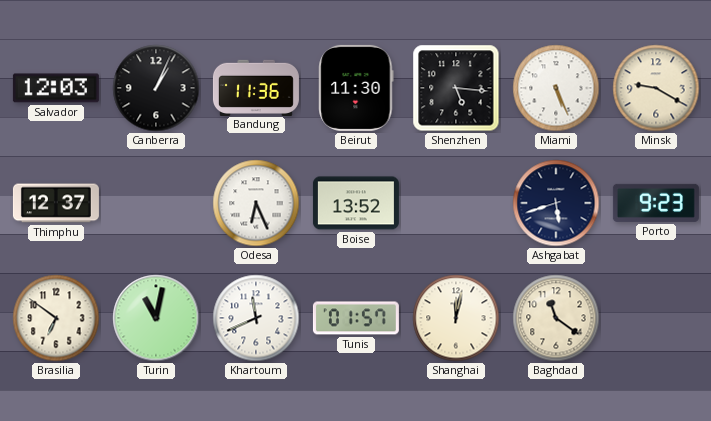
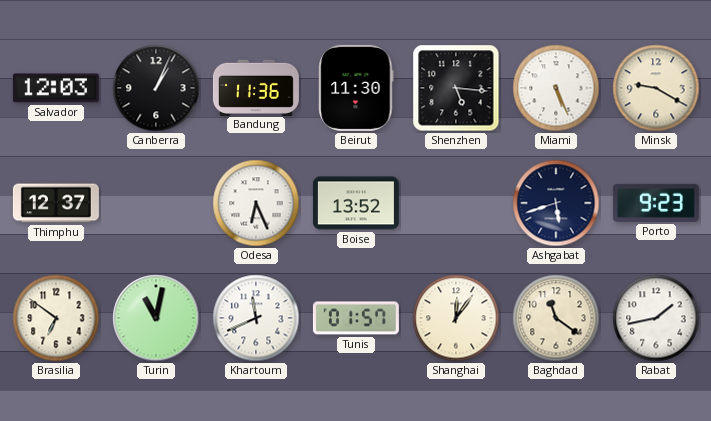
Shanghai: 12:02 -> 12:06 (456, 318)
Rabat: none -> 1:43 (656, 318)
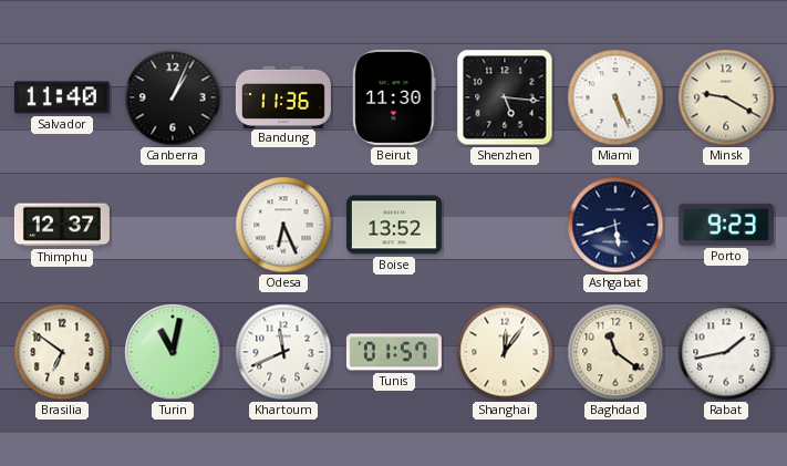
Salvador: 12:03 -> 11:40 (62, 97)
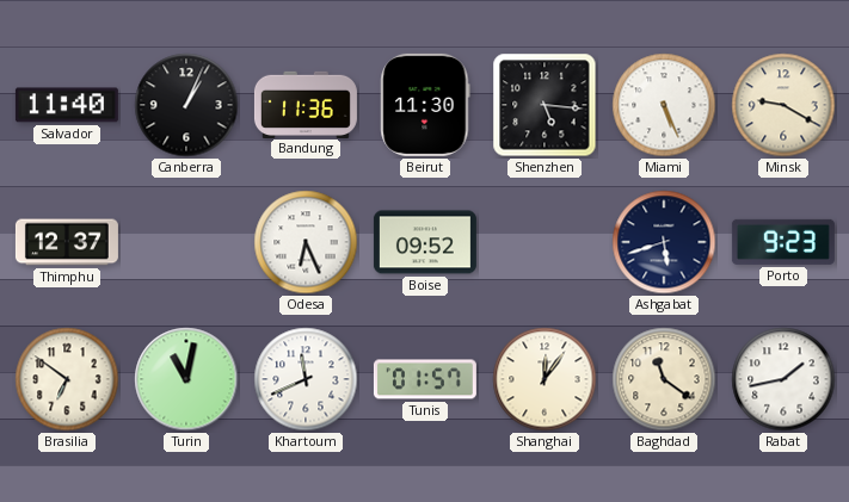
Boise: 13:52 -> 09:52 (425, 242)
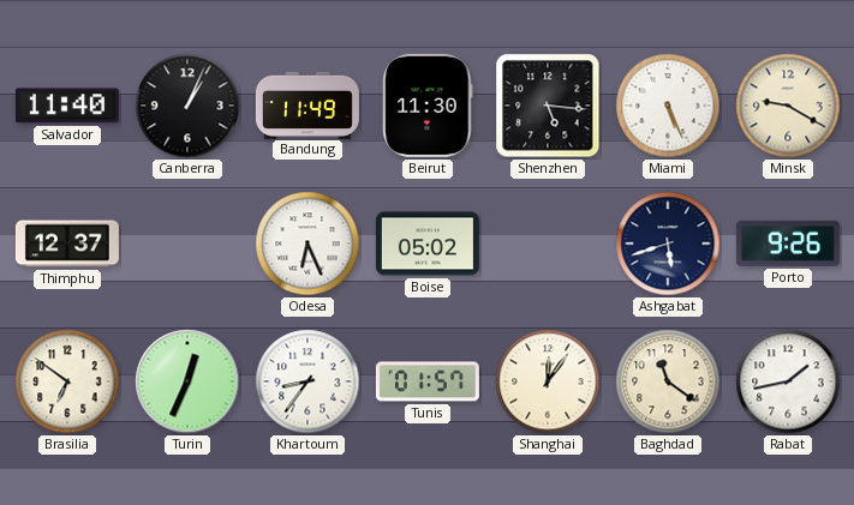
Bandung: 11:36 -> 11:49 (307, 104)
Boise: 09:52 -> 05:02 (428, 244)
Porto: 9:23 -> 9:26 (788, 244)
Turin: 11:02 -> 12:34 (187, 381)
Khartoum: 11:41 -> 8:36 (307, 381)
